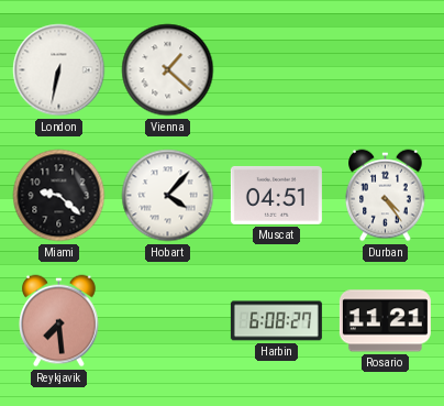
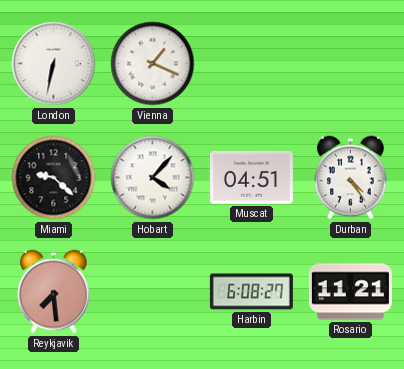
Vienna: 1:22 -> 1:19 (153, 64)
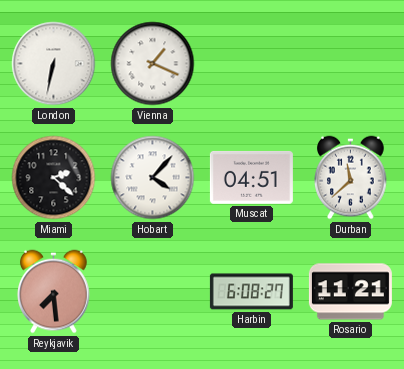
Miami: 9:22 -> 2:22 (54, 178)
Durban: 4:24 -> 11:38 (351, 178)
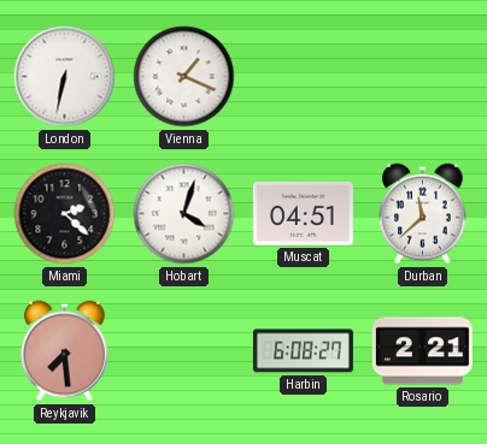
Hobart: 4:07 -> 4:03 (184, 214)
Rosario: 11:21 -> 2:21 (422, 351)
